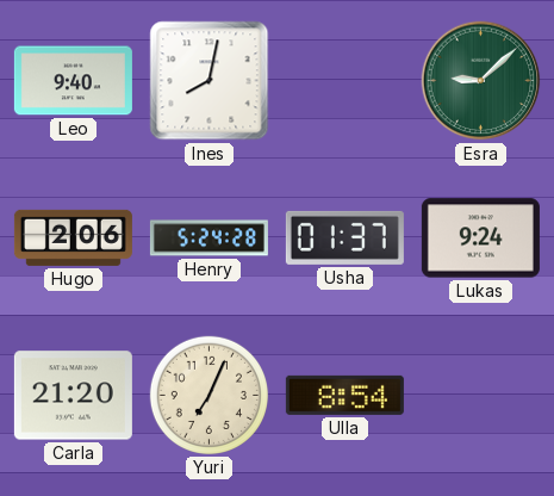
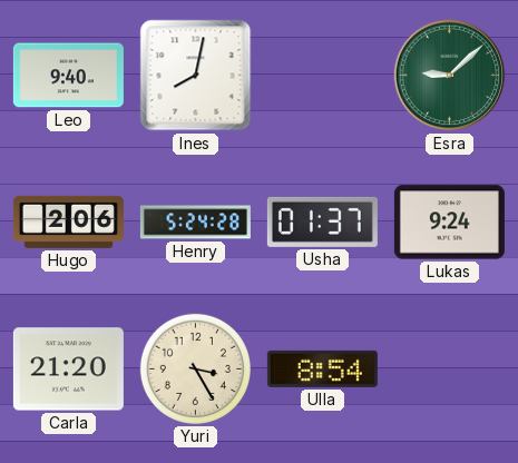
Yuri: 7:04 -> 3:25 (195, 368)
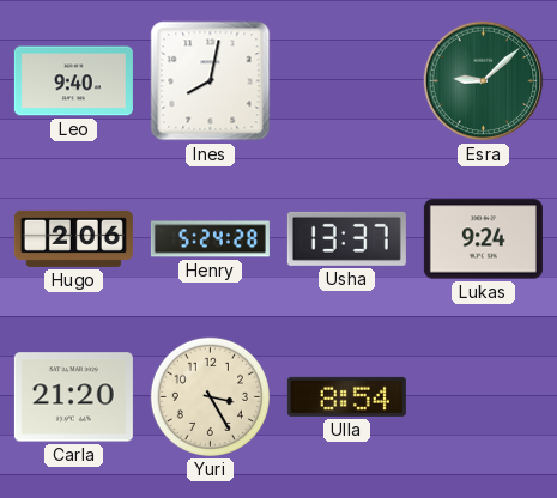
Usha: 01:37 -> 13:37 (346, 238)
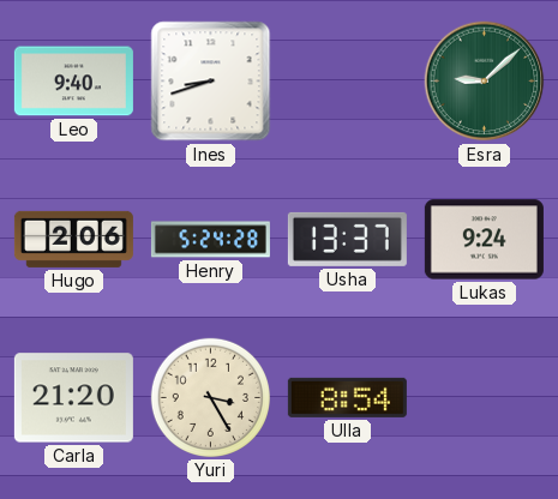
Ines: 8:02 -> 8:42 (211, 82)
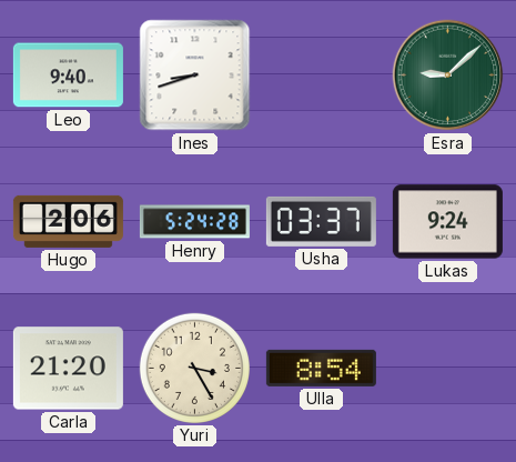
Usha: 13:37 -> 03:37 (321, 221)
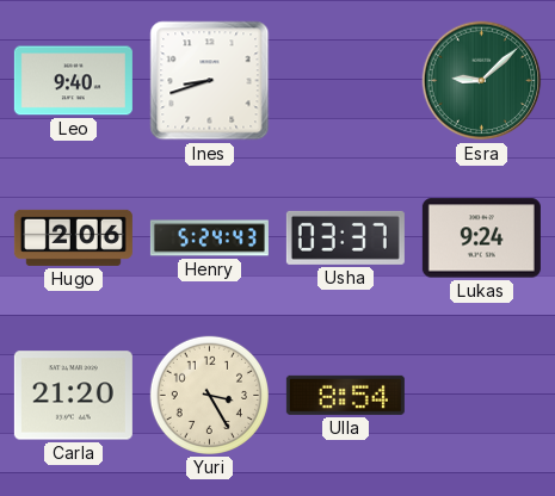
Henry: 5:24:28 -> 5:24:43 (209, 238)
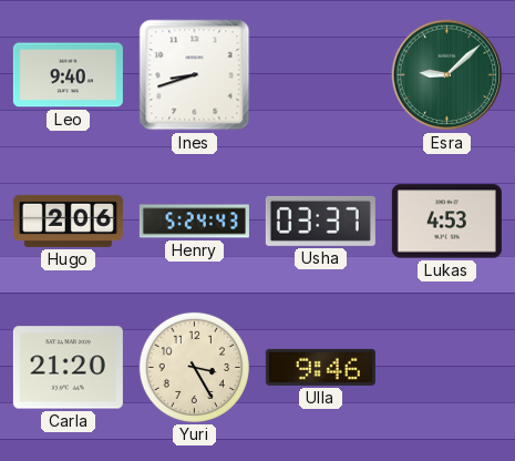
Lukas: 9:24 -> 4:53 (446, 222)
Ulla: 8:54 -> 9:46 (320, 367)
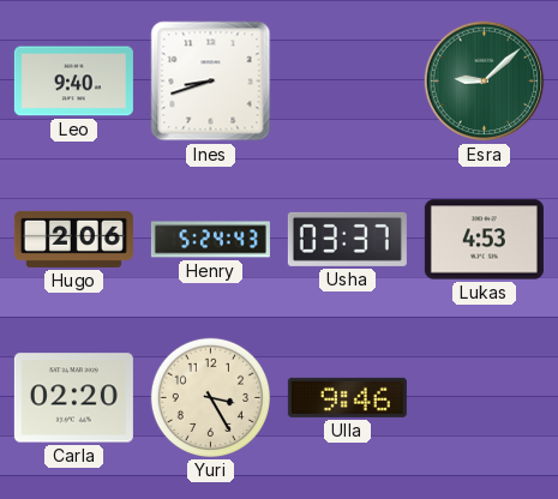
Carla: 21:20 -> 02:20 (73, 398)
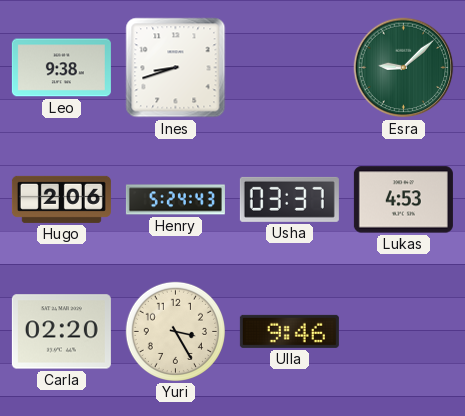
Leo: 9:40 -> 9:38 (61, 68)
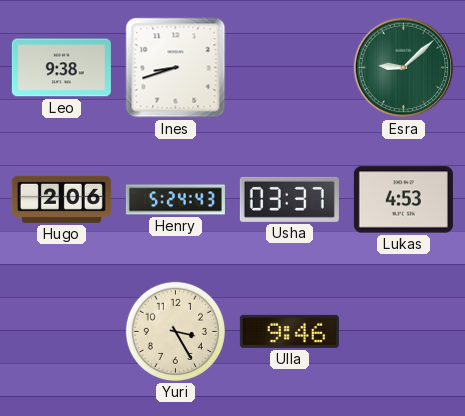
Carla: 02:20 -> none (61, 332)
